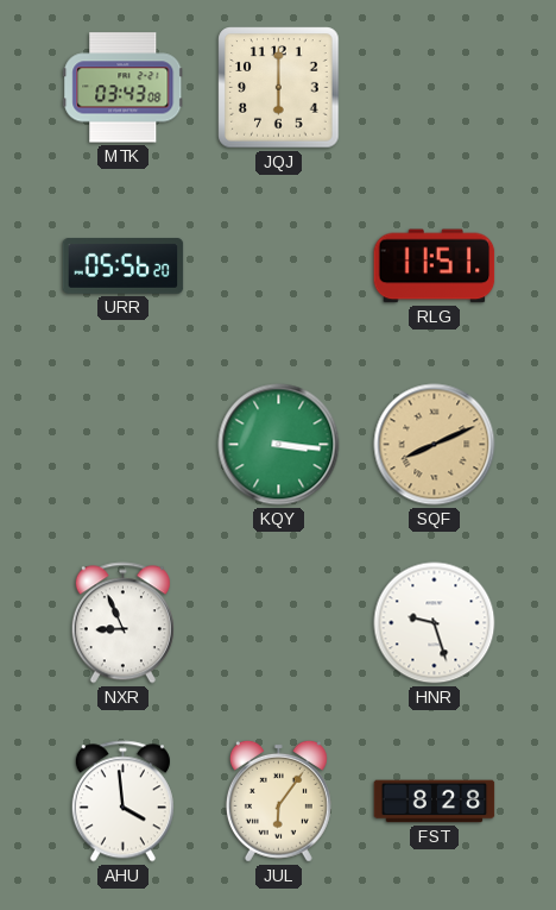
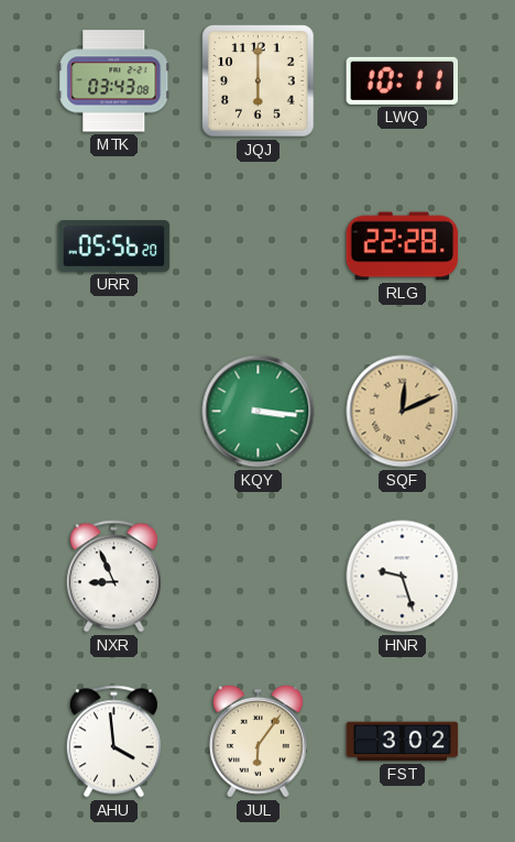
LWQ: none -> 10:11 (403, 80)
RLG: 11:51 -> 22:28 (403, 247)
SQF: 8:11 -> 12:11 (403, 412)
FST: 8:28 -> 3:02 (403, 742)
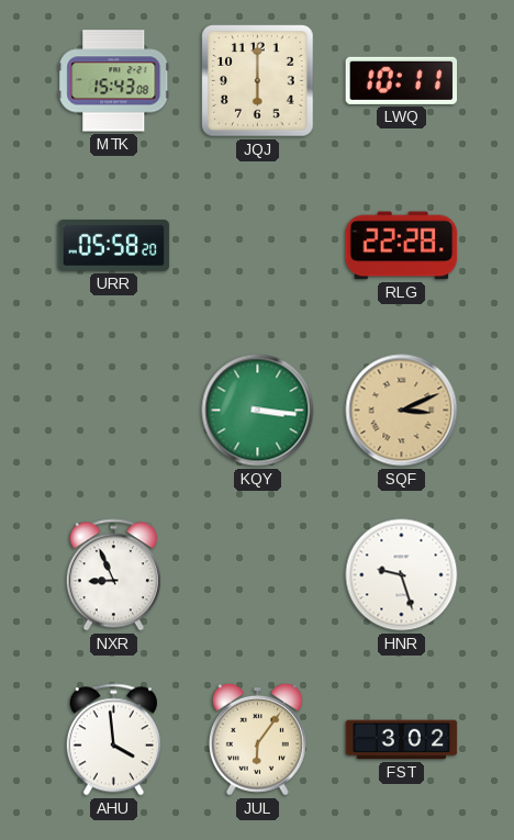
MTK: 03:43 -> 15:43 (114, 81)
URR: 05:56 -> 05:58 (114, 246)
SQF: 12:11 -> 3:11 (402, 411)
